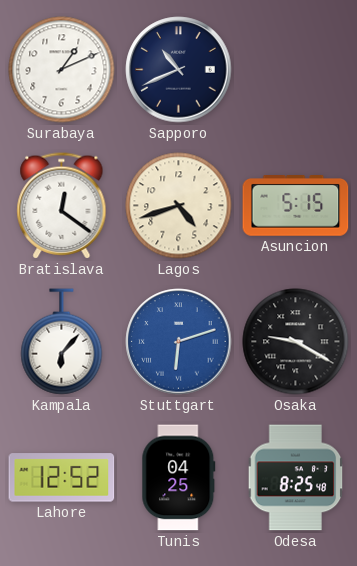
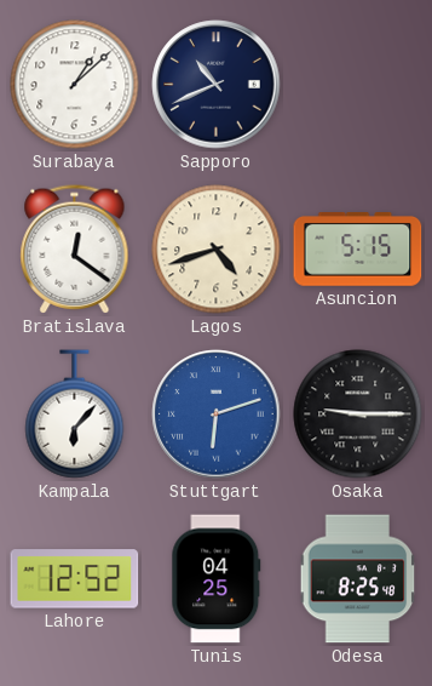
Surabaya: 1:11 -> 1:08 (75, 85)
Osaka: 9:20 -> 9:15 (358, 415)
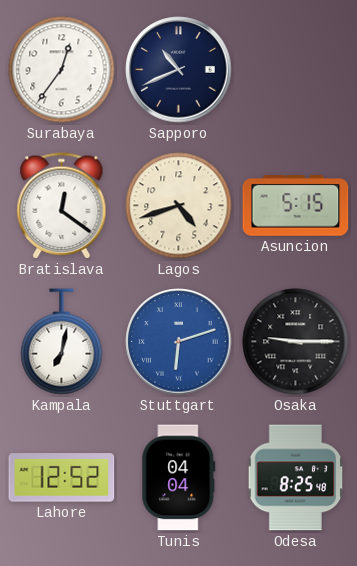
Surabaya: 1:08 -> 12:36 (62, 70)
Kampala: 6:07 -> 7:02 (62, 342)
Tunis: 04:25 -> 04:04 (179, 478)
